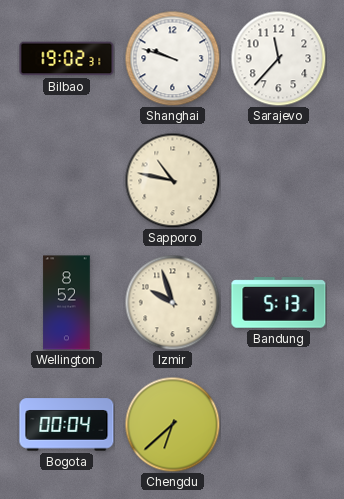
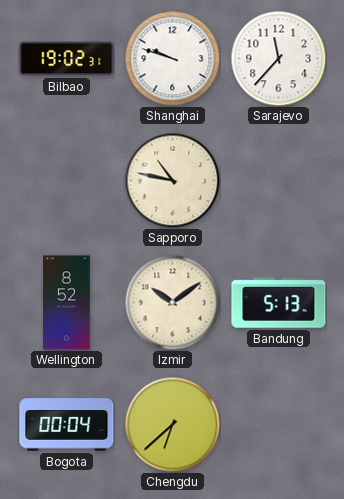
Izmir: 9:57 -> 10:09 (172, 302)
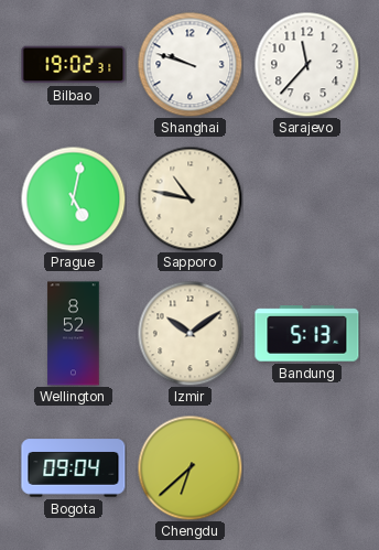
Prague: none -> 5:02 (73, 198)
Bogota: 00:04 -> 09:04 (74, 468)
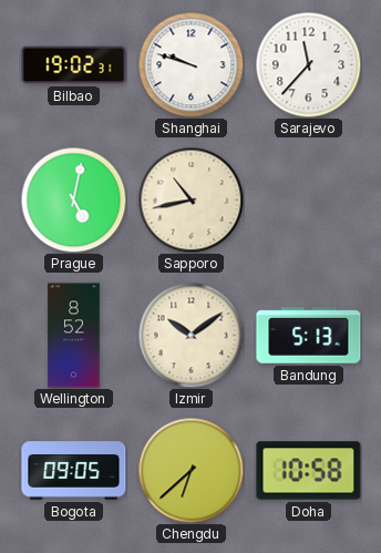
Sapporo: 10:47 -> 10:43 (190, 199)
Bogota: 09:04 -> 09:05 (74, 471)
Doha: none -> 10:58 (309, 471)
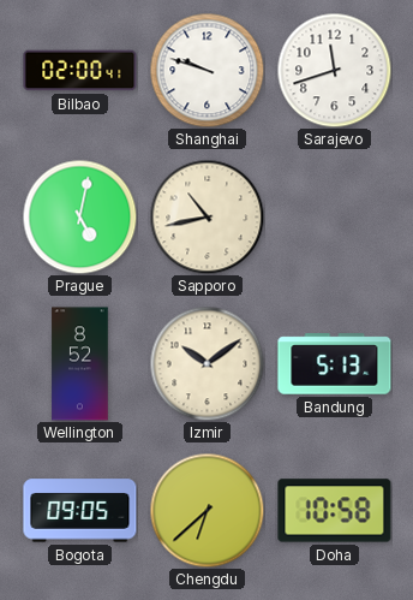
Bilbao: 19:02 -> 02:00 (80, 71)
Sarajevo: 11:37 -> 11:42 (334, 70)
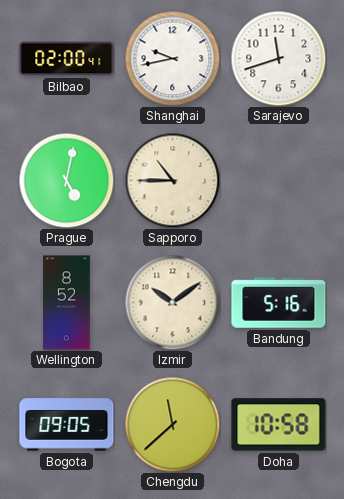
Shanghai: 9:48 -> 9:43 (172, 58)
Sapporo: 10:43 -> 10:45 (172, 180)
Bandung: 5:13 -> 5:16 (279, 303)
Chengdu: 6:38 -> 11:38 (172, 424)
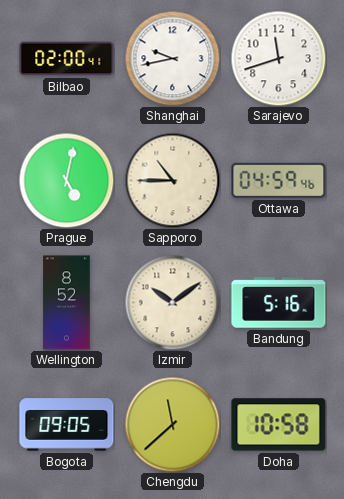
Ottawa: none -> 04:59 (279, 180)
